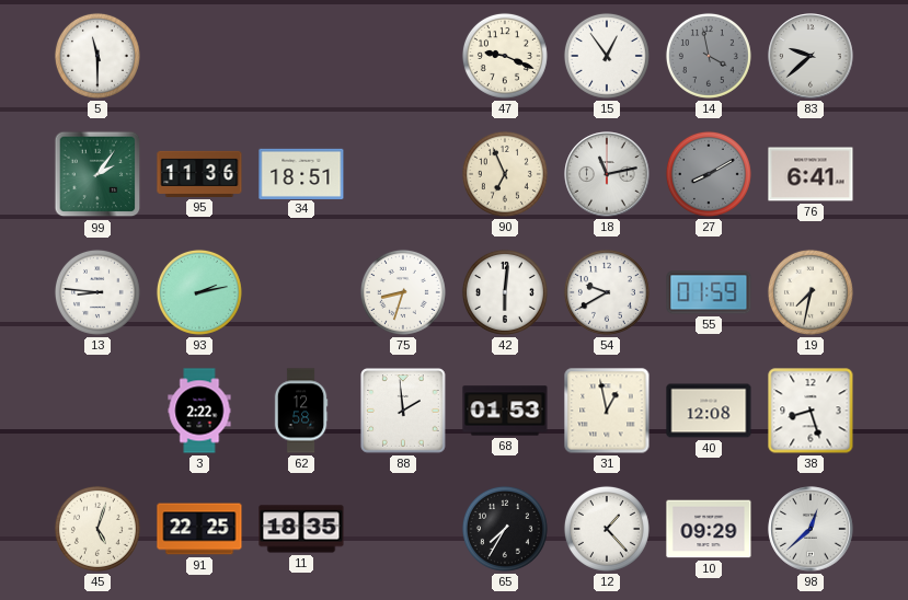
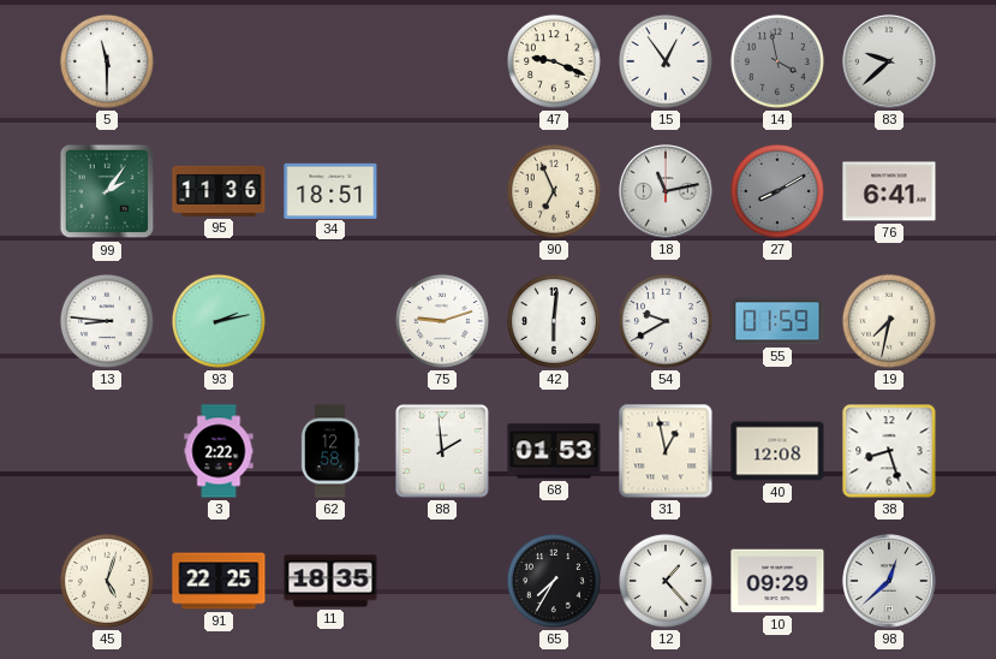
75: 8:33 -> 9:12 (442, 321)
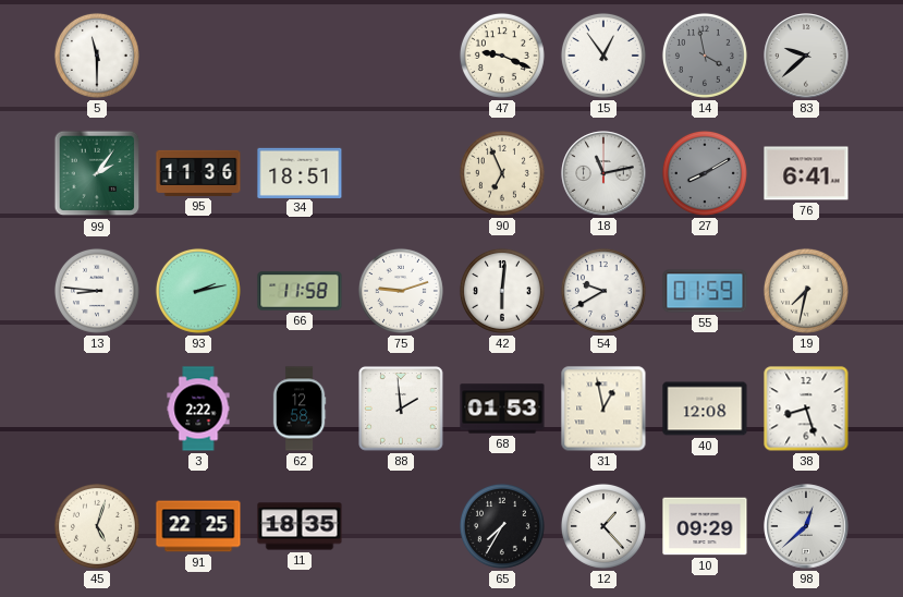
66: none -> 11:58 (300, 291)
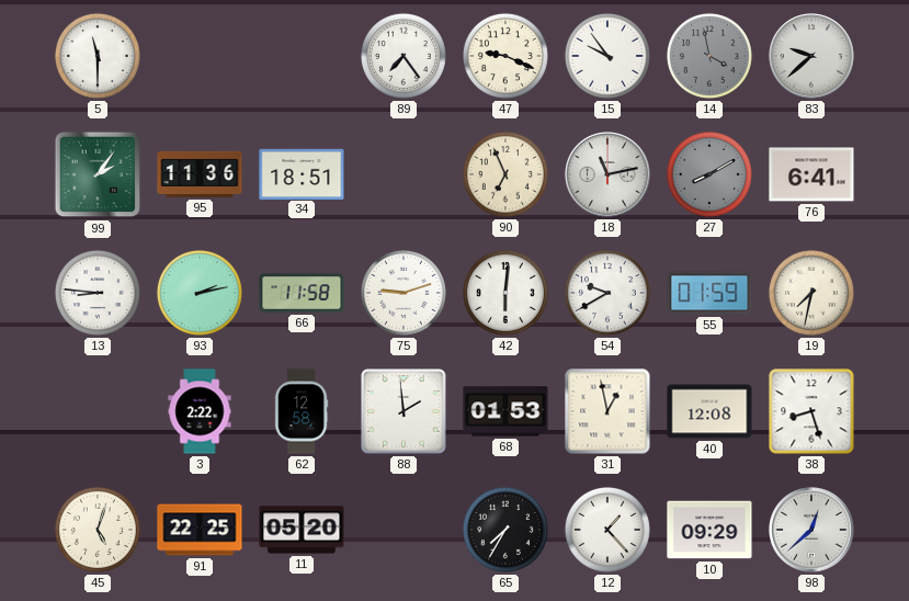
89: none -> 7:24 (404, 56)
15: 12:54 -> 9:54 (607, 56)
11: 18:35 -> 05:20 (302, 530)
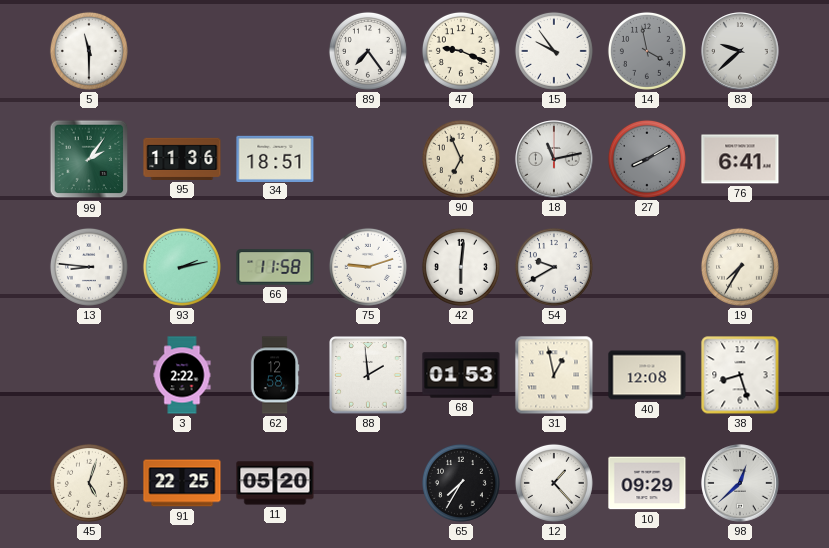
55: 01:59 -> none (709, 293)
19: 7:32 -> 7:35 (740, 267)
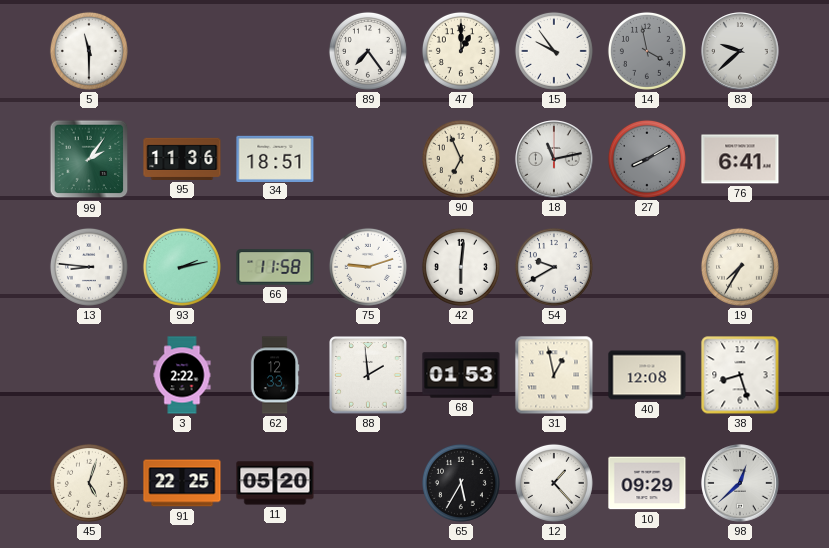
47: 9:19 -> 1:00 (461, 51)
62: 12:58 -> 12:33 (275, 375)
65: 7:35 -> 5:35 (461, 483)
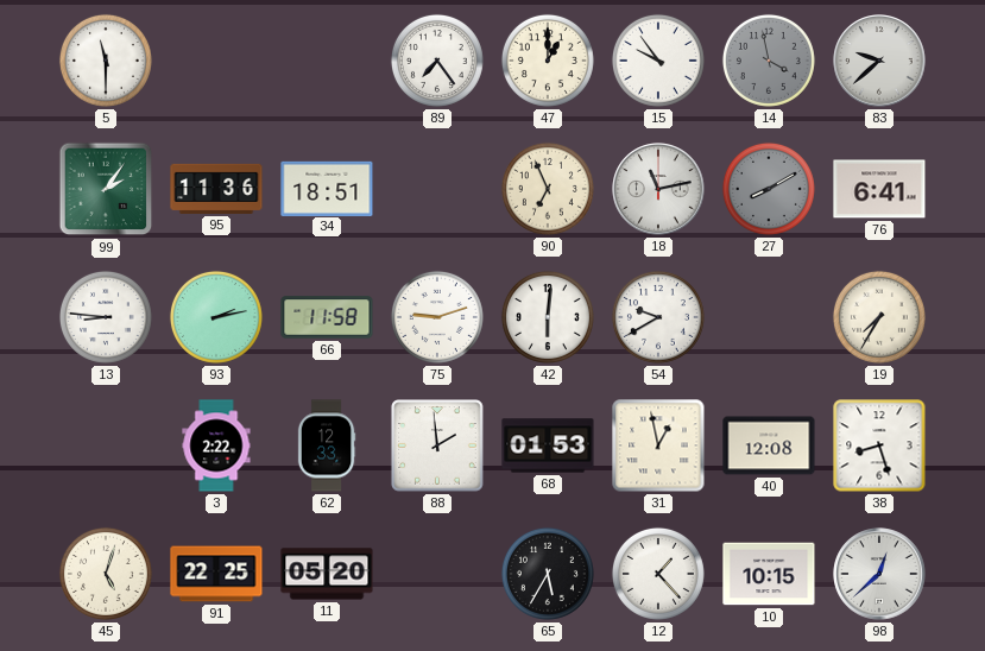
10: 09:29 -> 10:15 (769, 574)
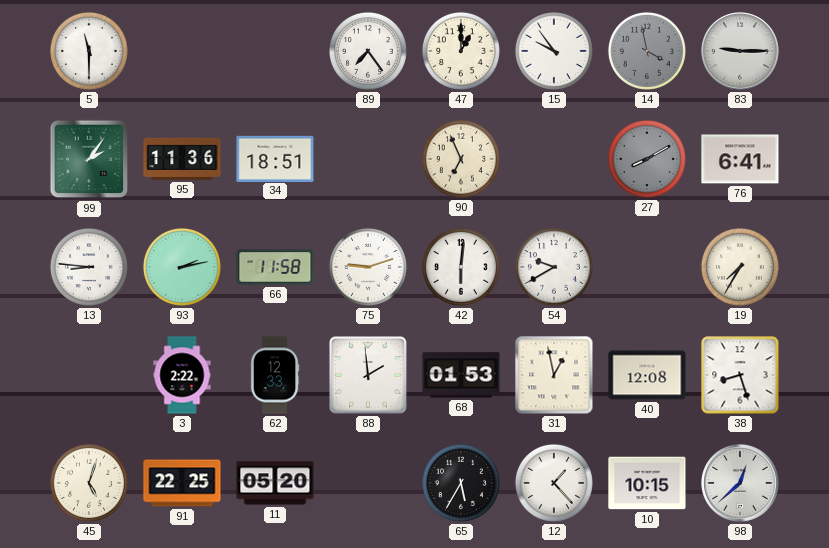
83: 9:38 -> 9:15 (740, 51)
18: 11:13 -> none (658, 189)
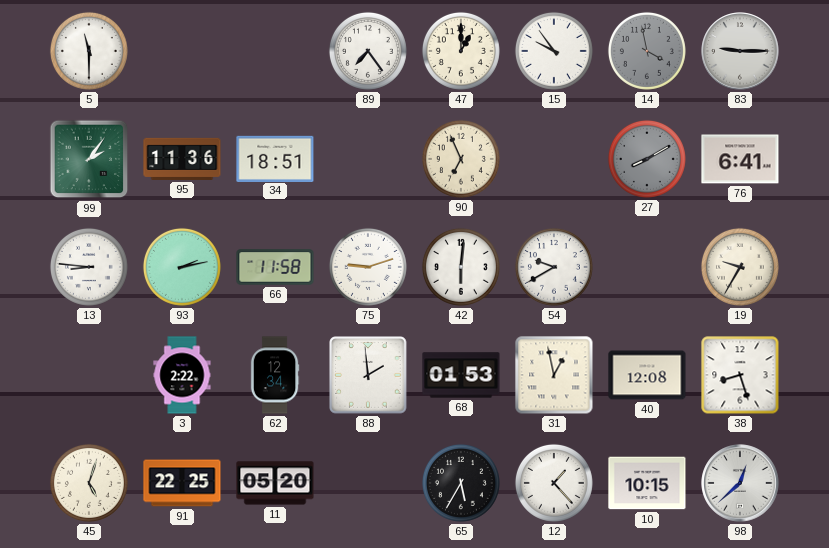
19: 7:35 -> 9:35 (740, 267)
62: 12:33 -> 12:34 (275, 375)
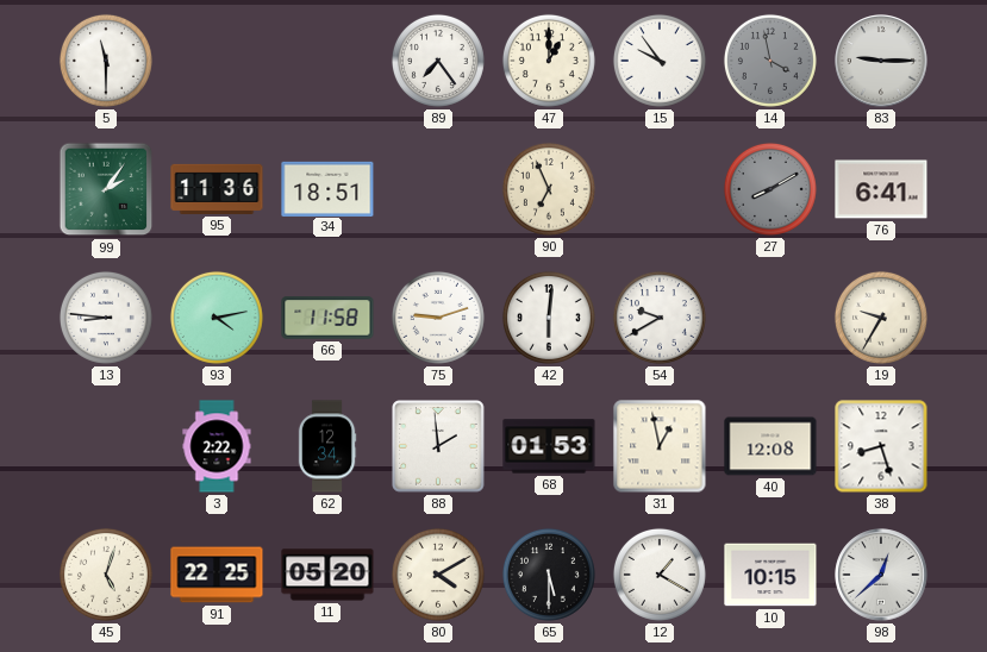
93: 2:13 -> 4:13 (217, 318)
80: none -> 4:10 (438, 575)
65: 5:35 -> 5:30 (549, 575)
12: 1:23 -> 1:20 (660, 575)
